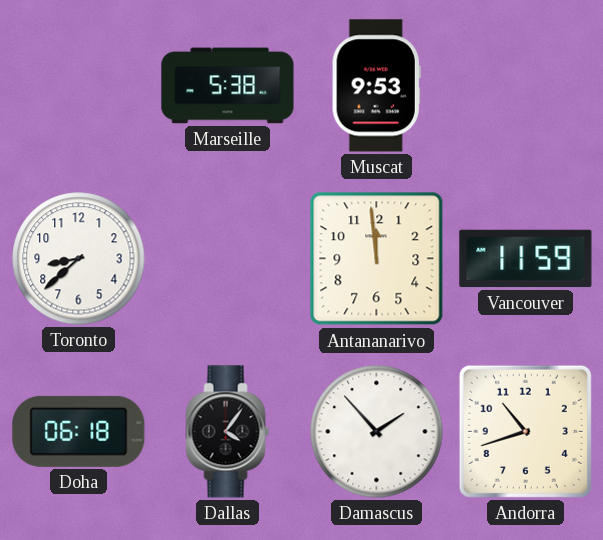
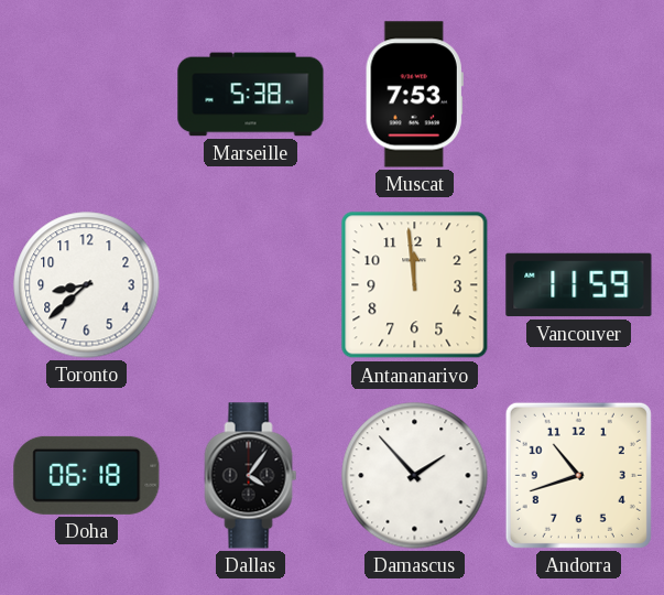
Muscat: 9:53 -> 7:53 (414, 95)
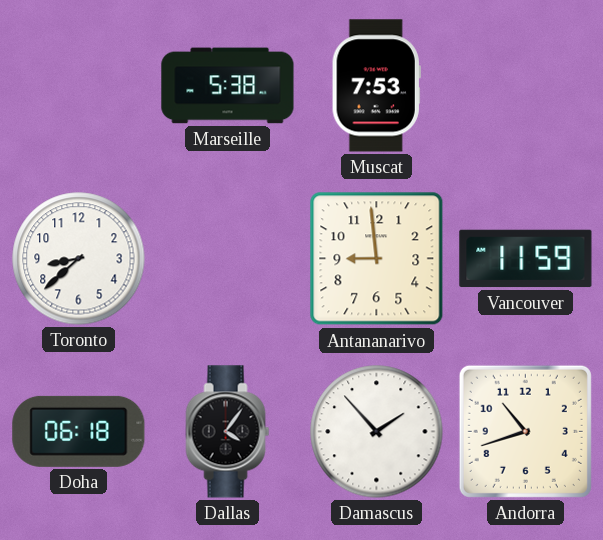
Antananarivo: 11:59 -> 8:59 (377, 259)
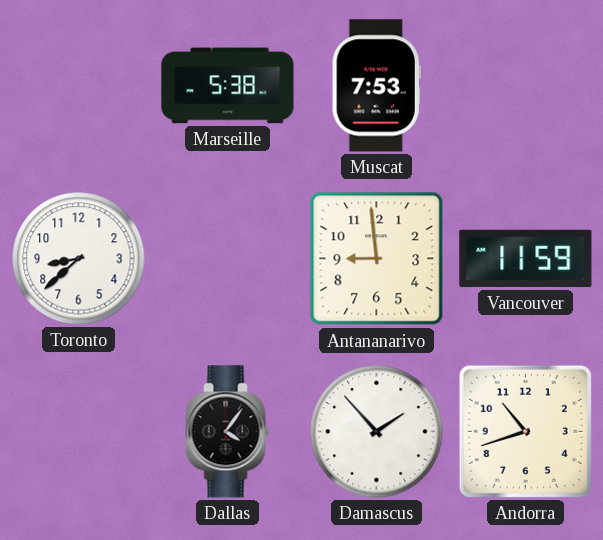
Doha: 06:18 -> none (79, 431)
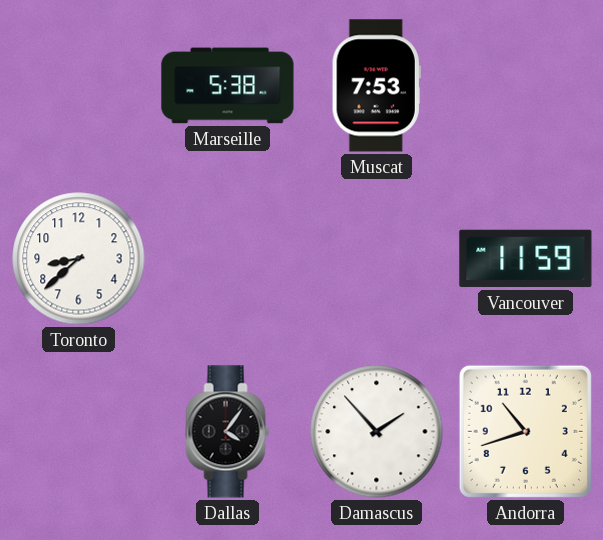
Antananarivo: 8:59 -> none (377, 259)
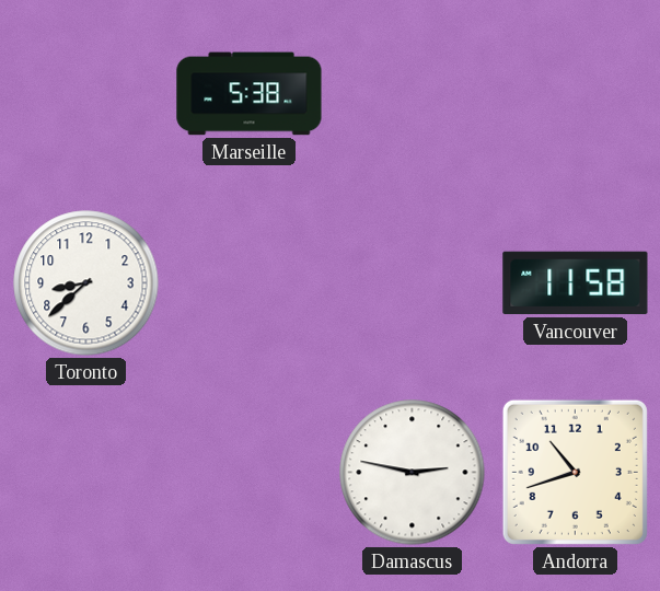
Muscat: 7:53 -> none (376, 86)
Vancouver: 11:59 -> 11:58 (576, 283)
Dallas: 4:06 -> none (228, 432)
Damascus: 1:53 -> 2:47 (413, 473)
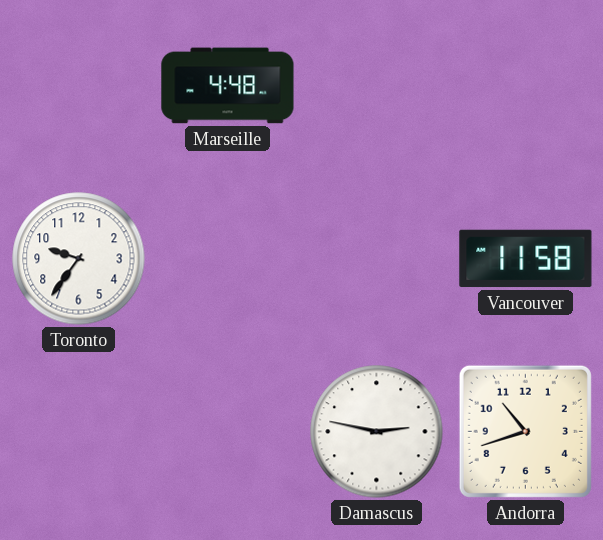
Marseille: 5:38 -> 4:48 (228, 86)
Toronto: 8:38 -> 9:36 (79, 259)
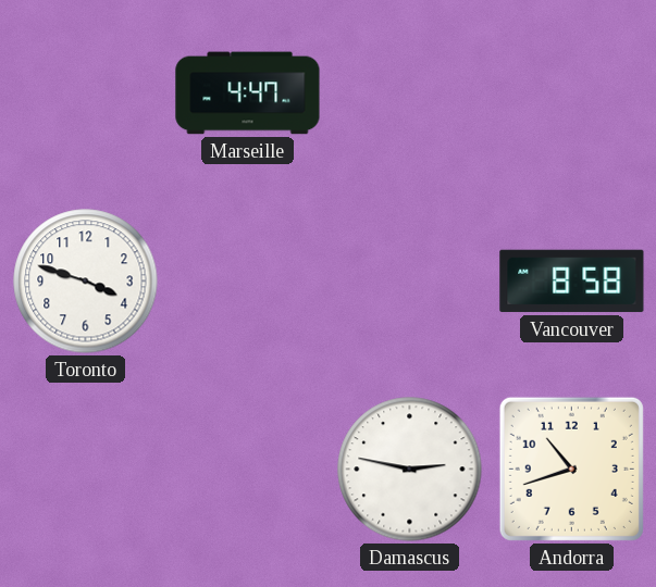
Marseille: 4:48 -> 4:47 (248, 93)
Toronto: 9:36 -> 3:48 (86, 282)
Vancouver: 11:58 -> 8:58 (572, 282)
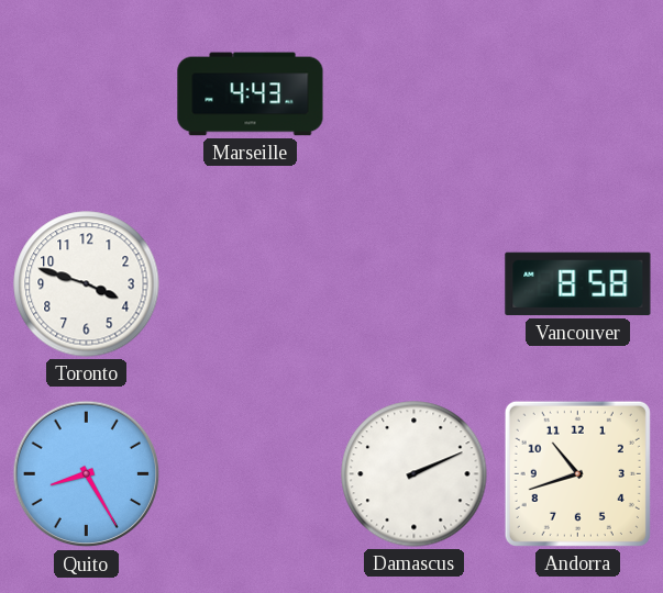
Marseille: 4:47 -> 4:43 (251, 94)
Quito: none -> 8:25 (87, 474)
Damascus: 2:47 -> 2:11 (415, 474)
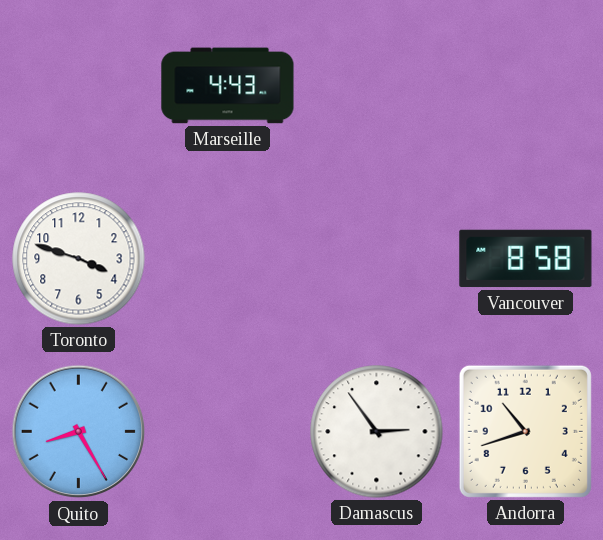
Damascus: 2:11 -> 2:54 (377, 432)
